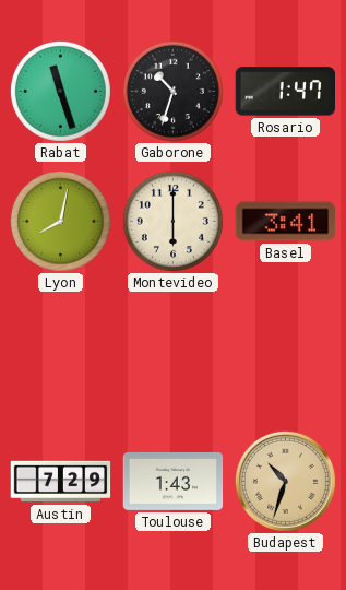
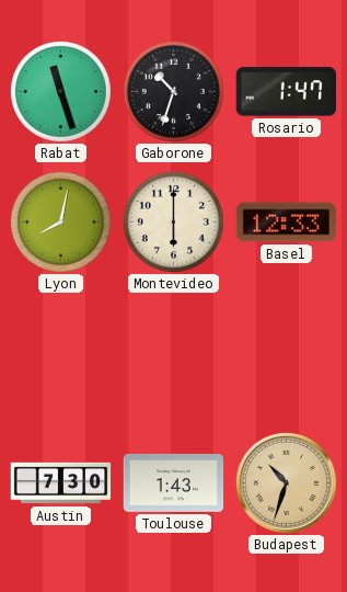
Basel: 3:41 -> 12:33 (287, 223)
Austin: 7:29 -> 7:30 (61, 483)
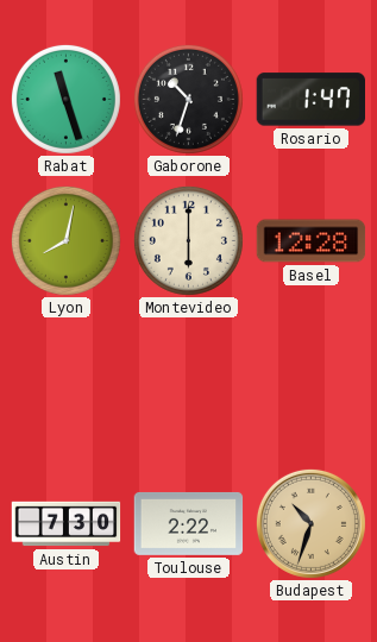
Basel: 12:33 -> 12:28 (312, 241)
Toulouse: 1:43 -> 2:22 (189, 523)
